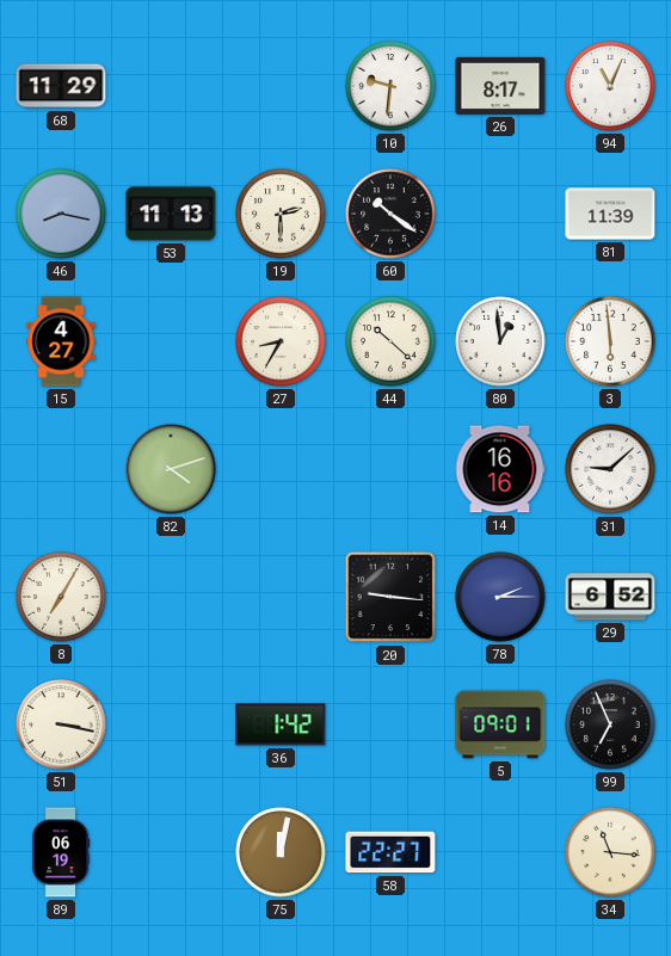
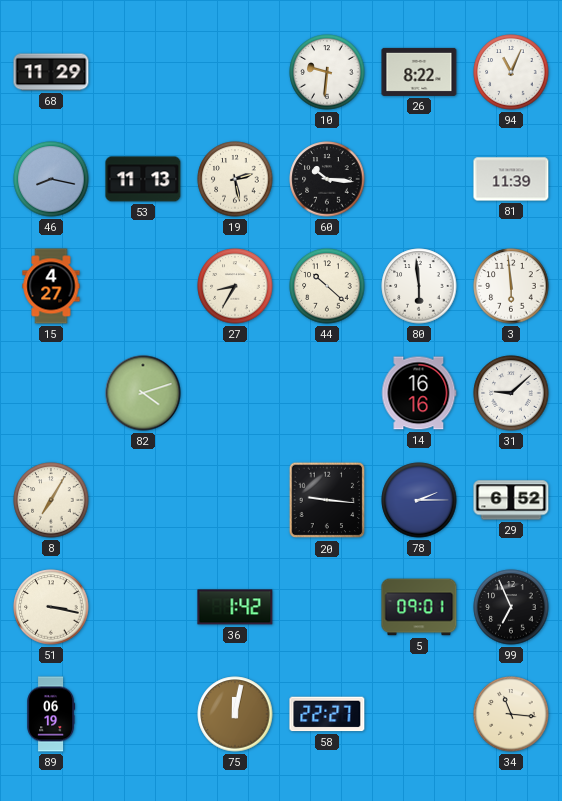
26: 8:17 -> 8:22 (419, 72)
19: 2:30 -> 2:28 (235, 179)
60: 10:21 -> 10:16 (327, 179)
80: 12:59 -> 5:59 (419, 286)
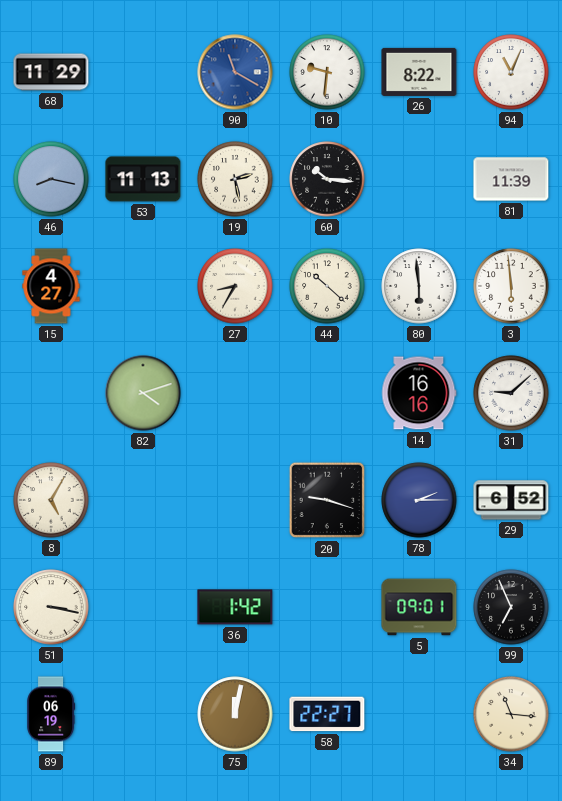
90: none -> 11:20 (235, 72)
8: 7:05 -> 5:05 (51, 500)
20: 9:16 -> 9:18 (327, 500)
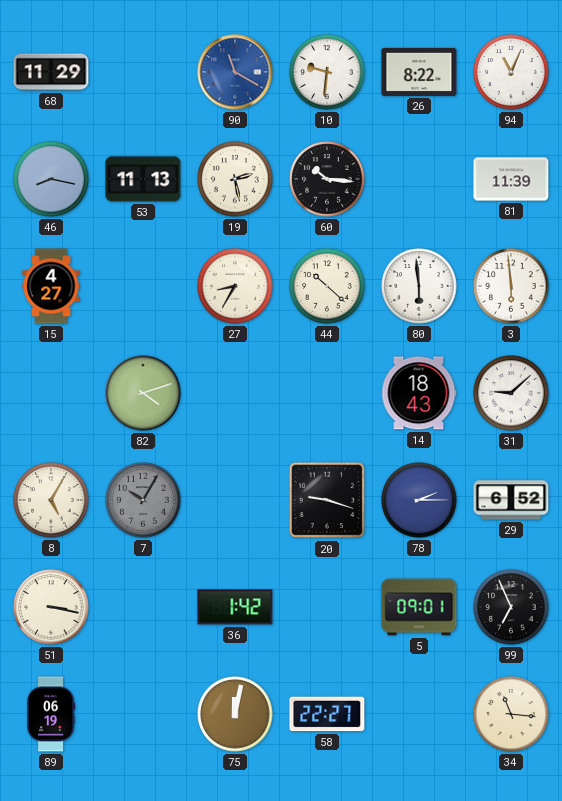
14: 16:16 -> 18:43 (419, 393)
7: none -> 10:05 (143, 500)
